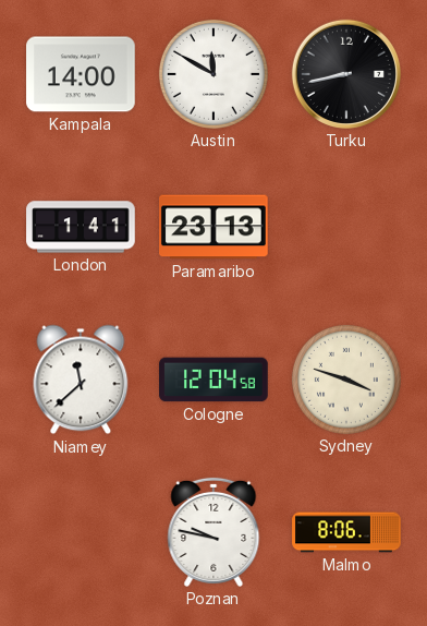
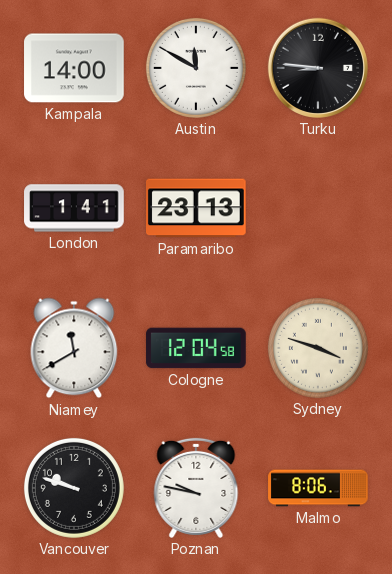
Turku: 8:43 -> 8:46 (318, 68)
Niamey: 11:38 -> 11:40 (74, 348)
Vancouver: none -> 9:48 (74, 488)
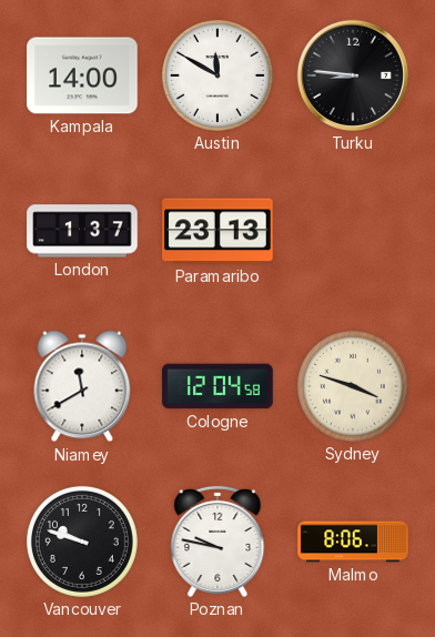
London: 1:41 -> 1:37 (82, 231)
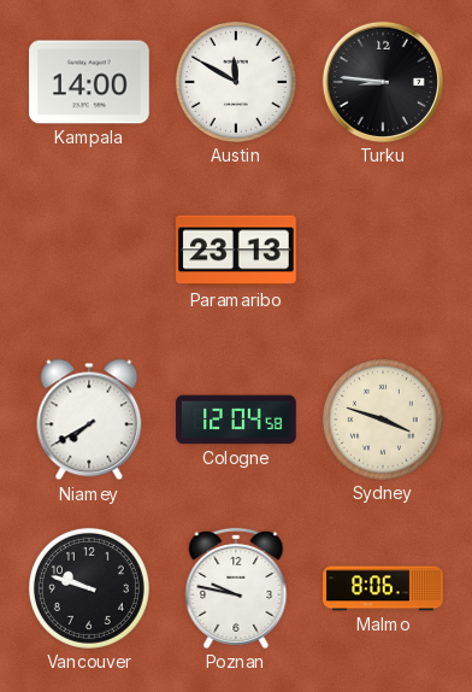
London: 1:37 -> none (82, 231)
Niamey: 11:40 -> 7:40 (89, 420)
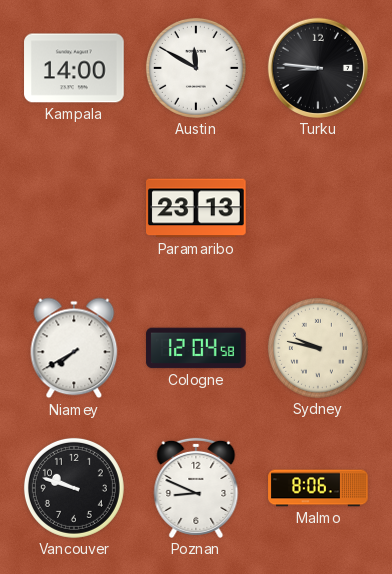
Sydney: 3:48 -> 9:47 (318, 348)
Poznan: 9:47 -> 8:49 (196, 488)
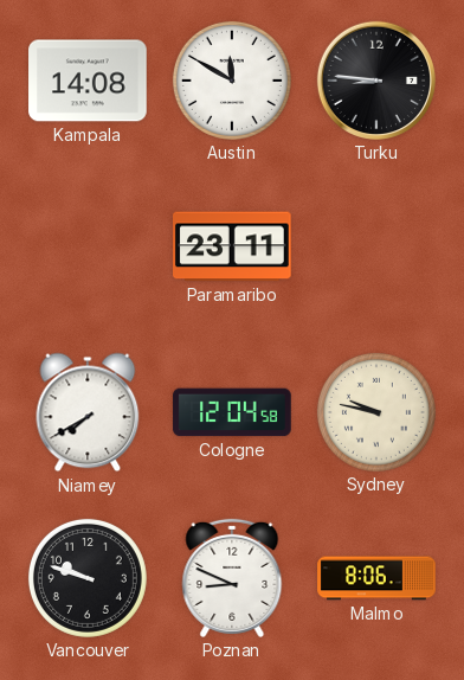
Kampala: 14:00 -> 14:08 (88, 81)
Paramaribo: 23:13 -> 23:11 (233, 246)
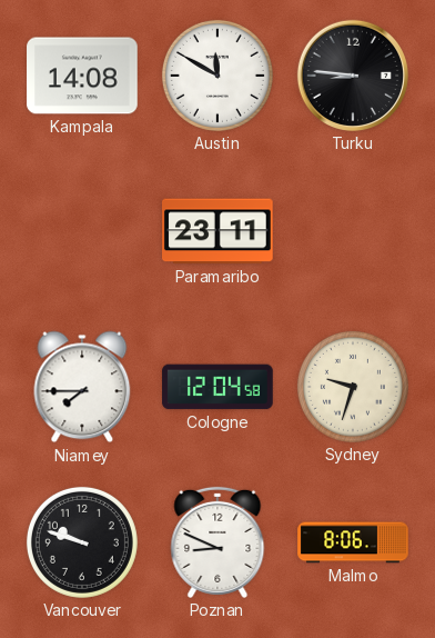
Niamey: 7:40 -> 7:45 (82, 387)
Sydney: 9:47 -> 9:33 (353, 387)
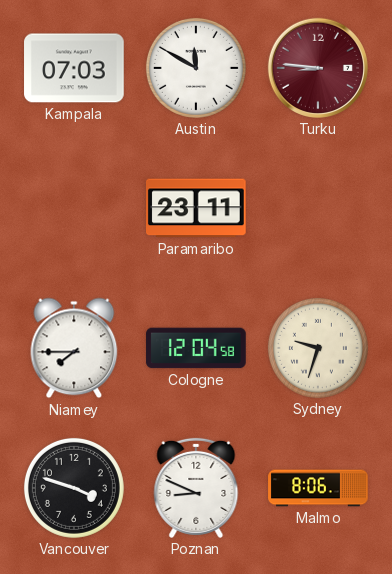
Kampala: 14:08 -> 07:03 (74, 68)
Turku dial: black -> burgundy (318, 68)
Vancouver: 9:48 -> 3:48 (74, 488)
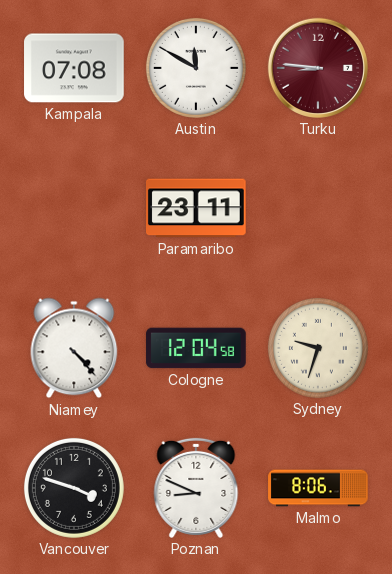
Kampala: 07:03 -> 07:08 (74, 68)
Niamey: 7:45 -> 4:23 (74, 348)
